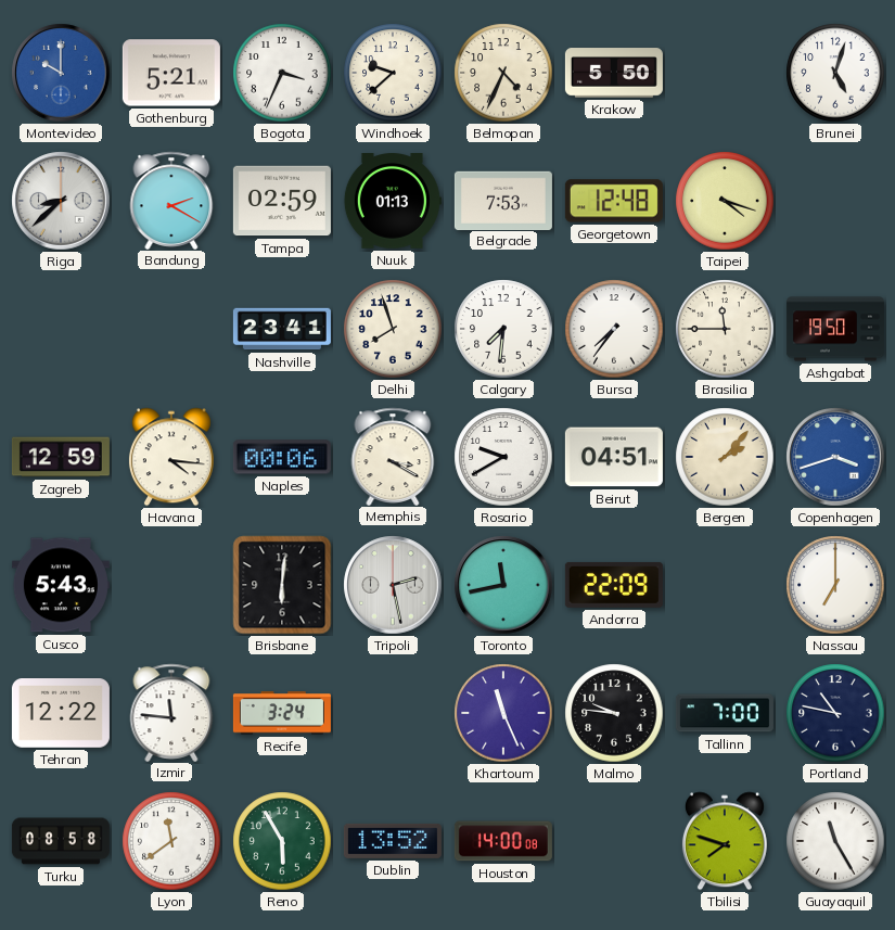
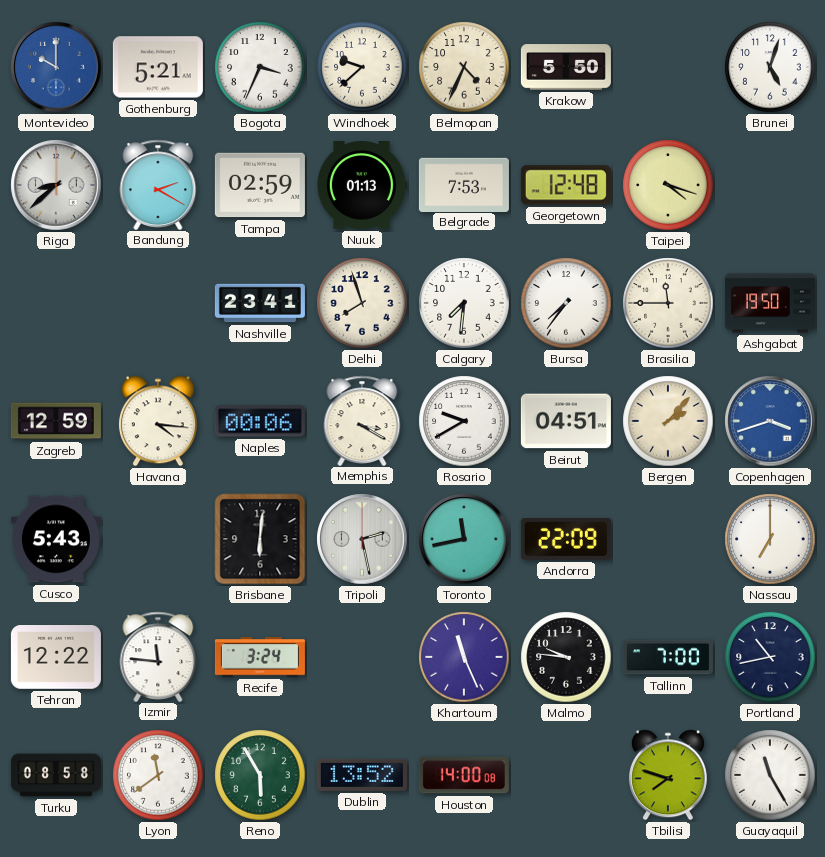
Portland: 10:47 -> 10:43 (770, 657)
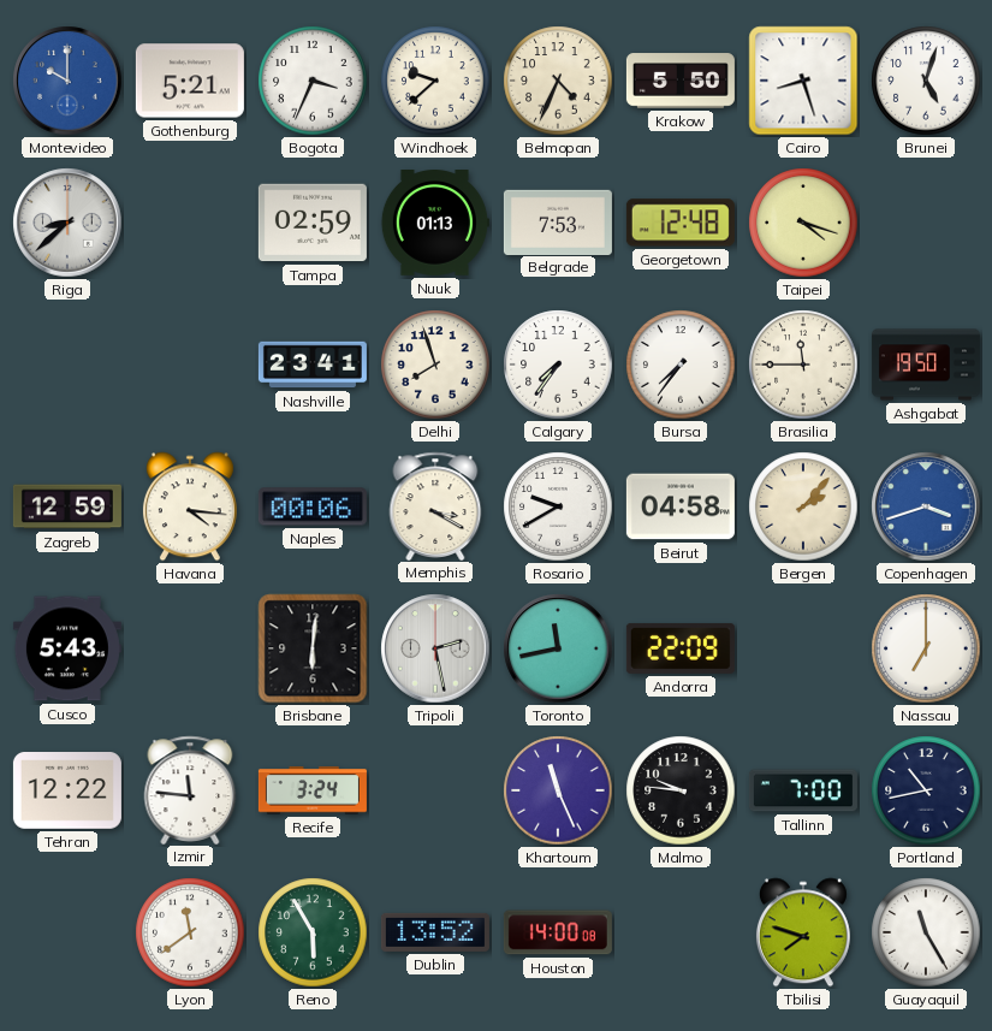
Cairo: none -> 8:27 (803, 81)
Bandung: 2:20 -> none (158, 184)
Calgary: 7:31 -> 7:36 (558, 365)
Beirut: 04:51 -> 04:58 (681, 506)
Turku: 08:58 -> none (56, 775)
